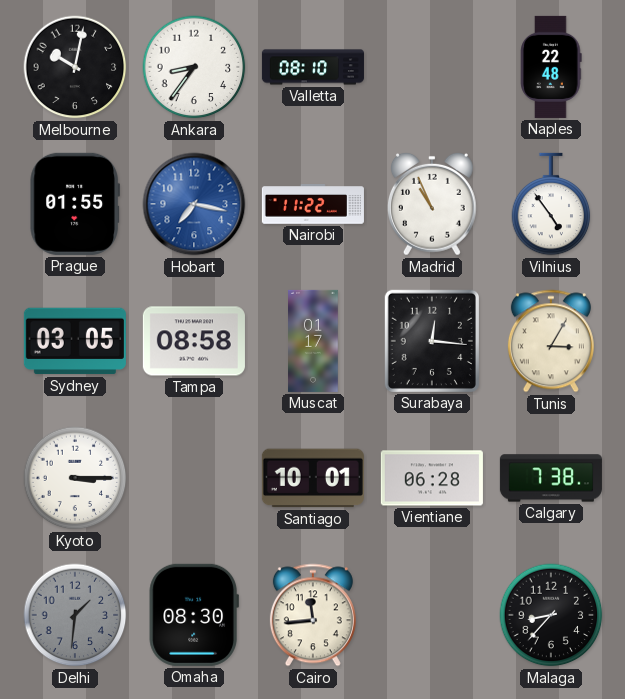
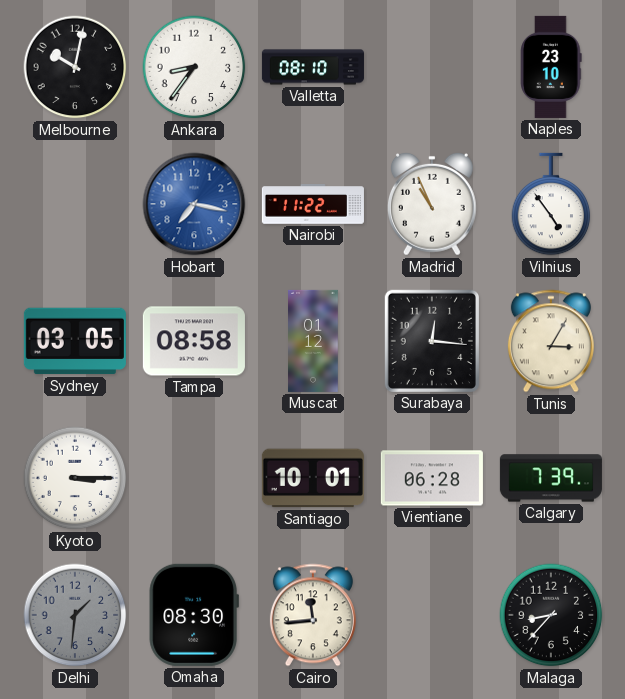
Naples: 22:48 -> 23:10 (551, 67)
Prague: 01:55 -> none (74, 204)
Muscat: 01:17 -> 01:12 (313, 341)
Calgary: 7:38 -> 7:39 (551, 478)
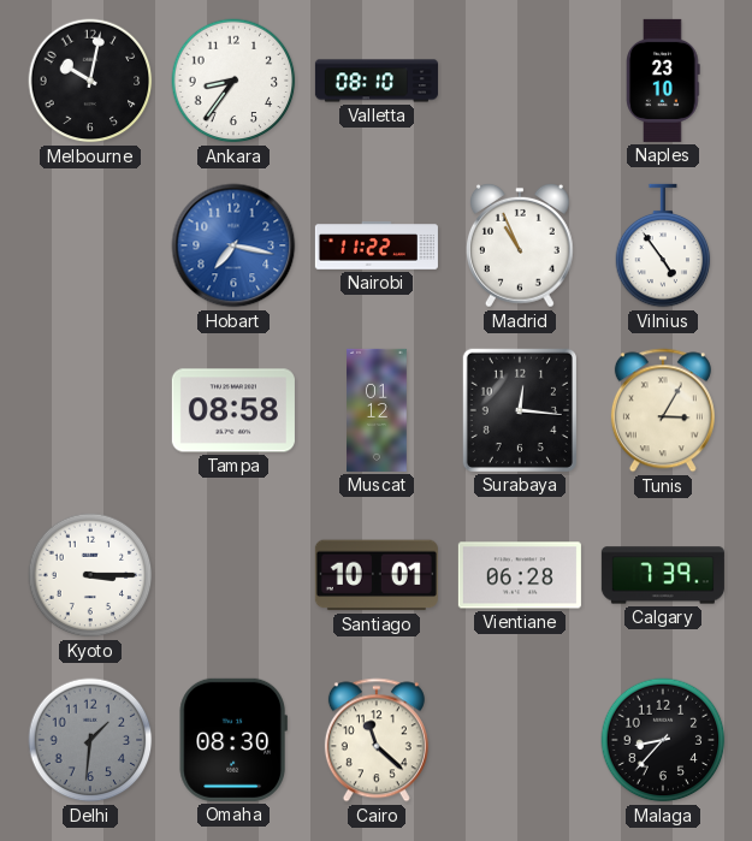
Sydney: 03:05 -> none (75, 341)
Cairo: 11:44 -> 11:22 (377, 740)
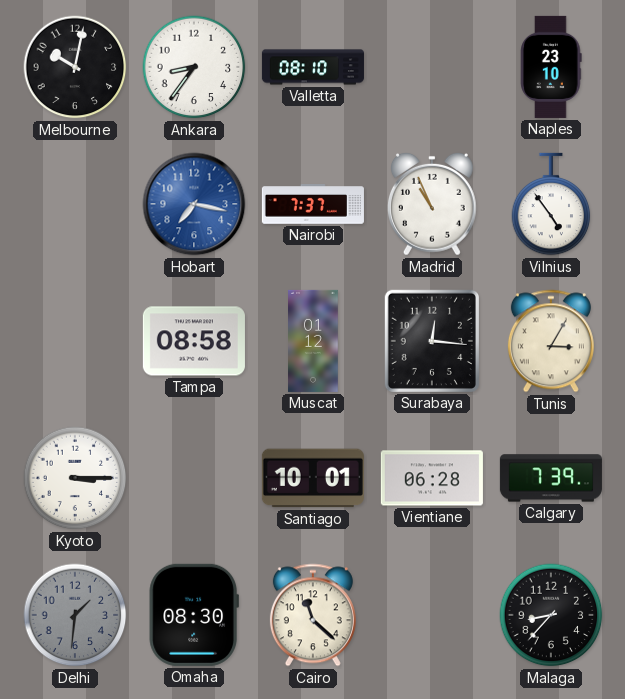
Nairobi: 11:22 -> 7:37 (313, 205)
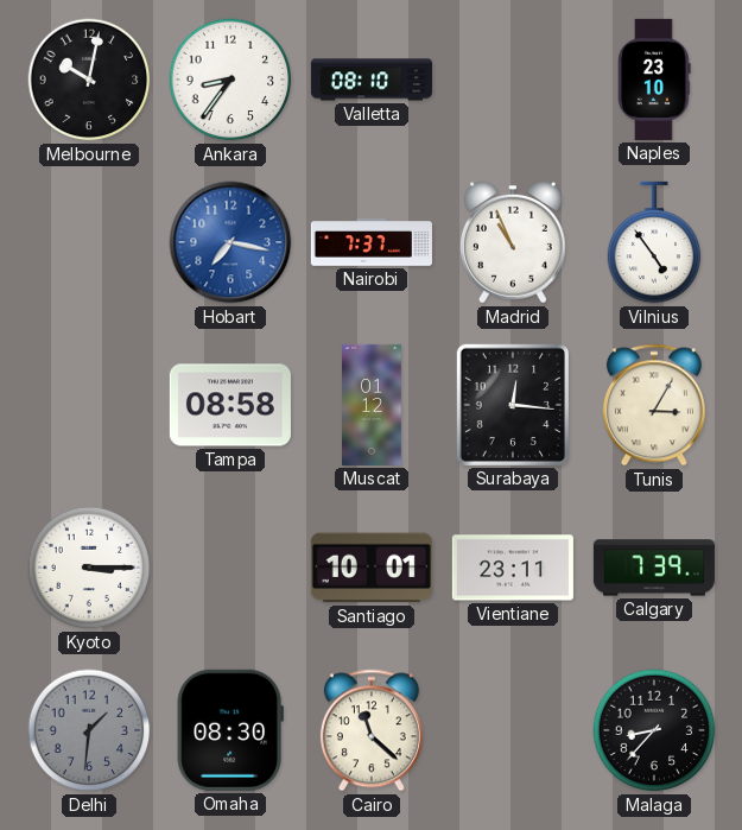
Vientiane: 06:28 -> 23:11 (513, 568)
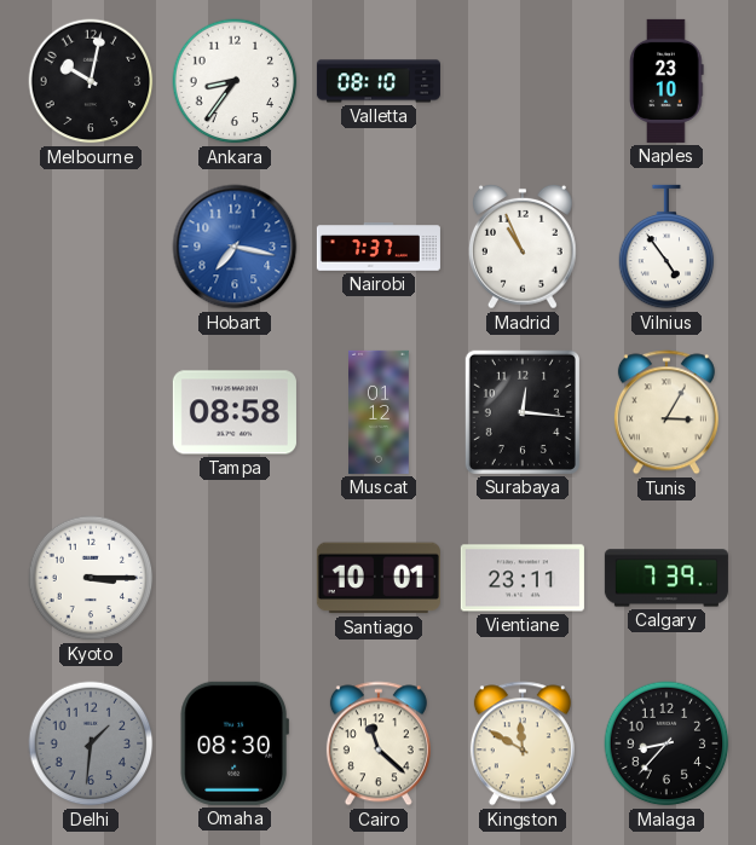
Kingston: none -> 11:50 (523, 743)
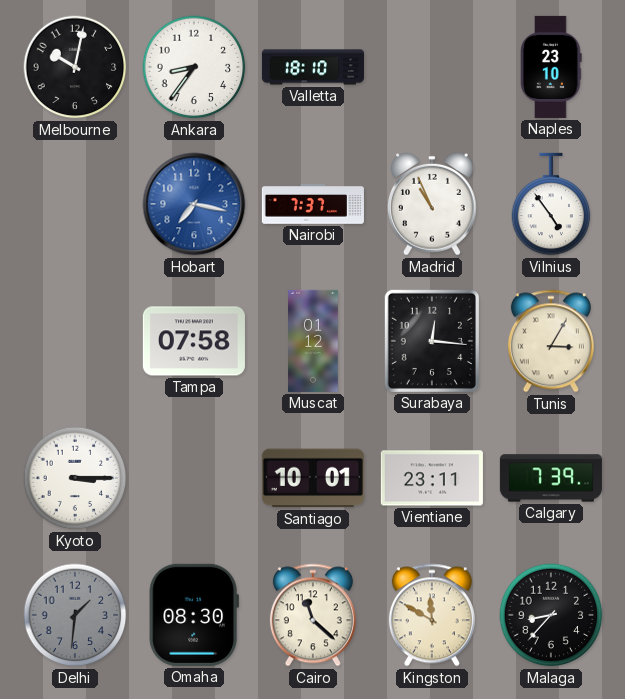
Valletta: 08:10 -> 18:10 (313, 67)
Tampa: 08:58 -> 07:58 (194, 341)
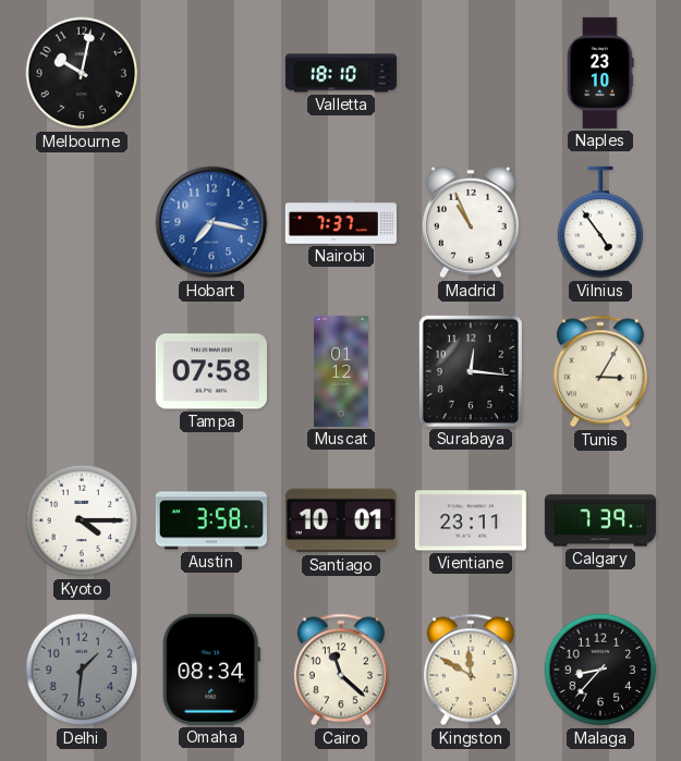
Ankara: 8:36 -> none (194, 67)
Kyoto: 3:15 -> 4:15 (82, 520)
Austin: none -> 3:58 (211, 520)
Omaha: 08:30 -> 08:34 (211, 670)
